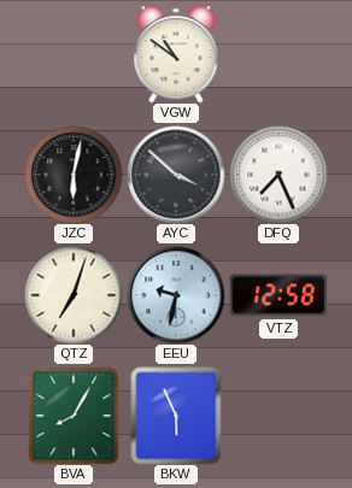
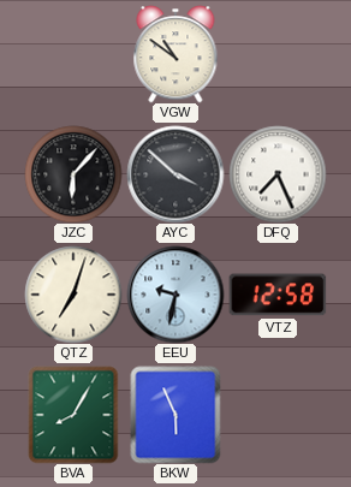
JZC: 6:02 -> 6:07 (73, 174)
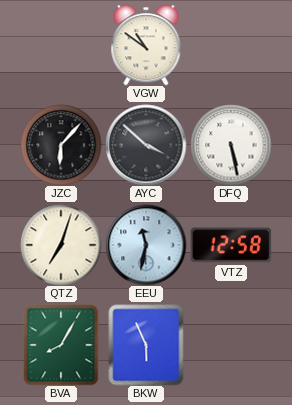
DFQ: 7:26 -> 5:28 (231, 145)
EEU: 9:32 -> 11:32 (146, 245)
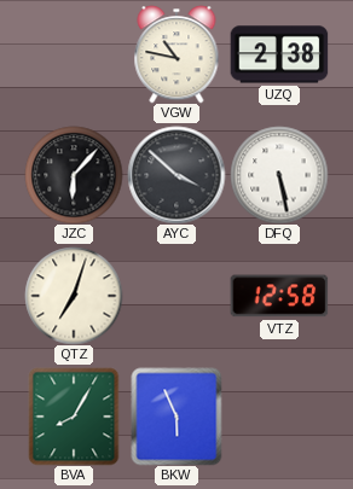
VGW: 10:51 -> 10:47 (176, 54)
UZQ: none -> 2:38 (279, 54)
EEU: 11:32 -> none (146, 245)
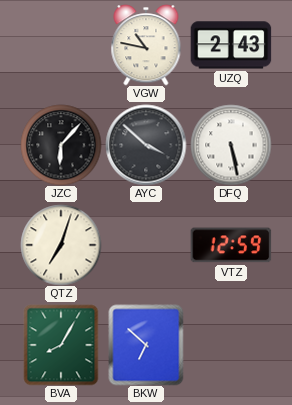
UZQ: 2:38 -> 2:43 (231, 45)
VTZ: 12:58 -> 12:59 (231, 245)
BKW: 5:56 -> 6:52 (146, 345)
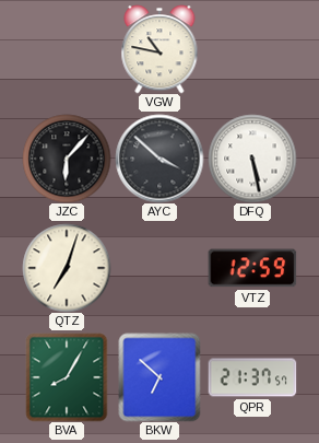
UZQ: 2:43 -> none (231, 45)
QPR: none -> 21:37 (252, 377)
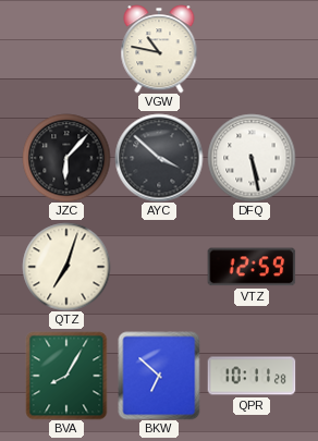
QPR: 21:37 -> 10:11 (252, 376)
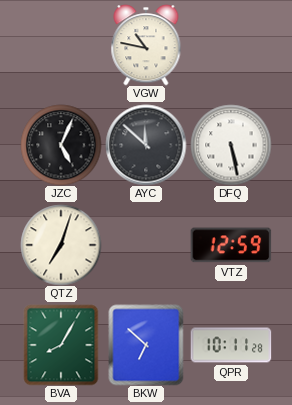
JZC: 6:07 -> 5:04 (61, 145)
AYC: 3:52 -> 11:52 (146, 145)
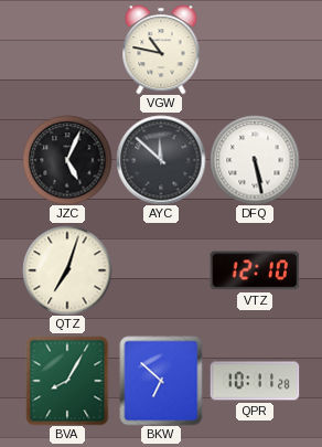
VTZ: 12:59 -> 12:10 (255, 270)
